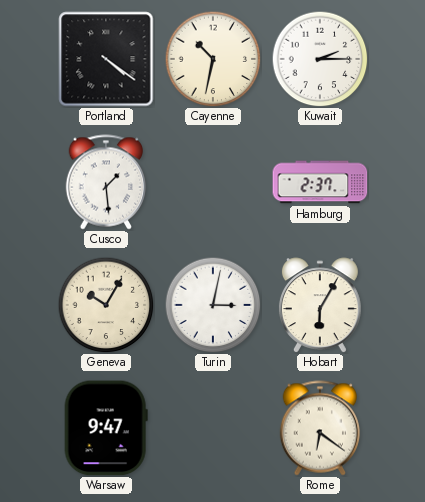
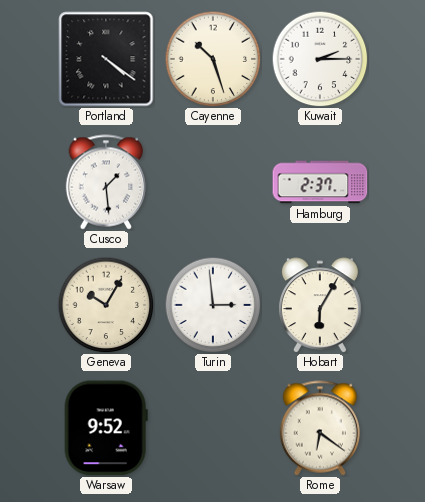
Cayenne: 10:32 -> 10:27 (213, 59)
Turin: 3:02 -> 2:59 (213, 305)
Warsaw: 9:47 -> 9:52 (106, 428)
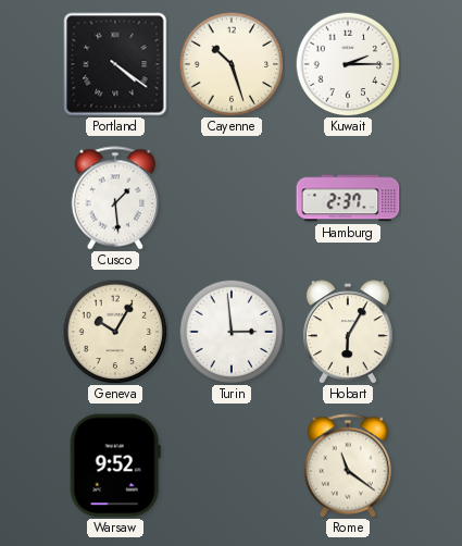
Rome: 6:21 -> 11:21 (348, 466)
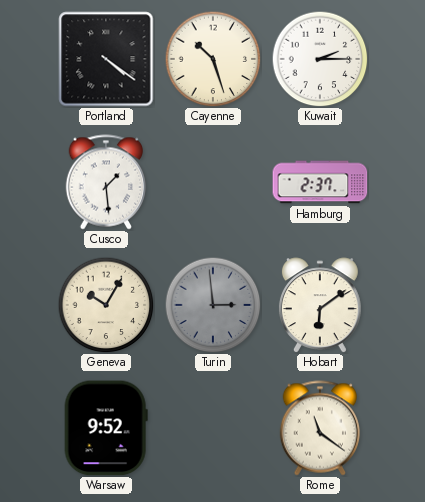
Turin dial: white -> grey (213, 305)
Hobart: 6:05 -> 6:09 (320, 305)
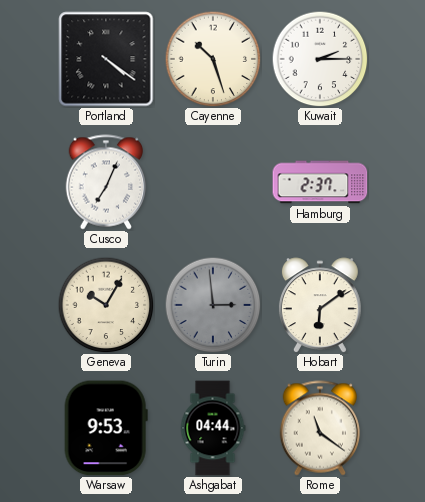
Cusco: 1:29 -> 7:04 (106, 182)
Warsaw: 9:52 -> 9:53 (106, 428)
Ashgabat: none -> 04:44 (213, 428)
